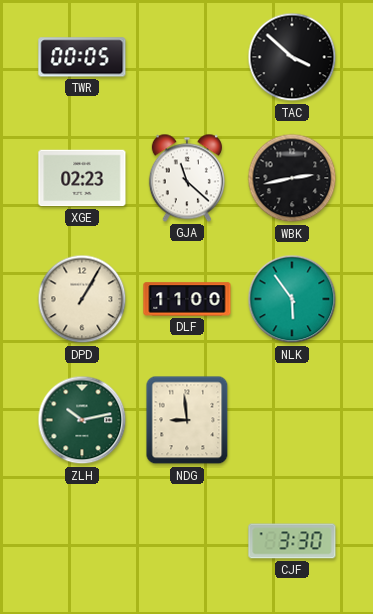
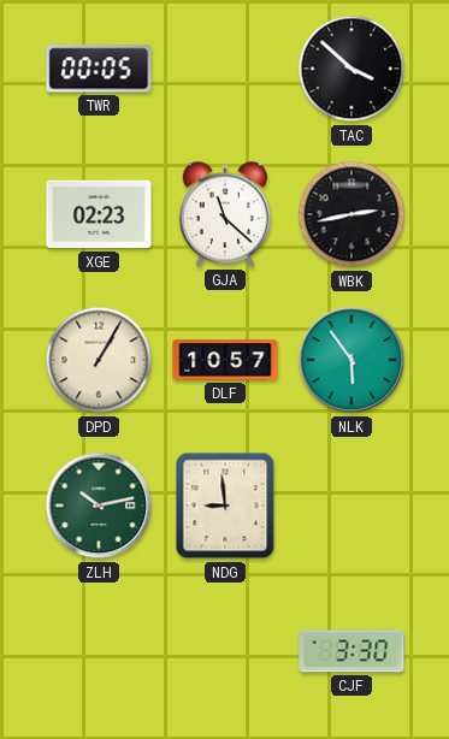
DLF: 11:00 -> 10:57 (225, 360)
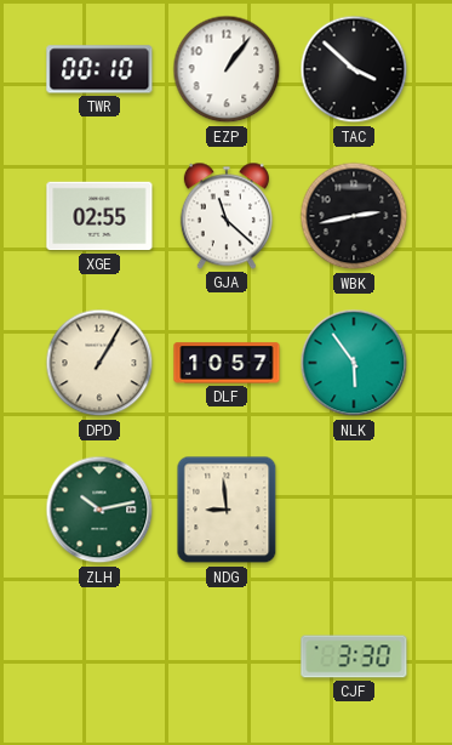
TWR: 00:05 -> 00:10 (99, 69)
EZP: none -> 1:06 (227, 69)
XGE: 02:23 -> 02:55 (99, 216)
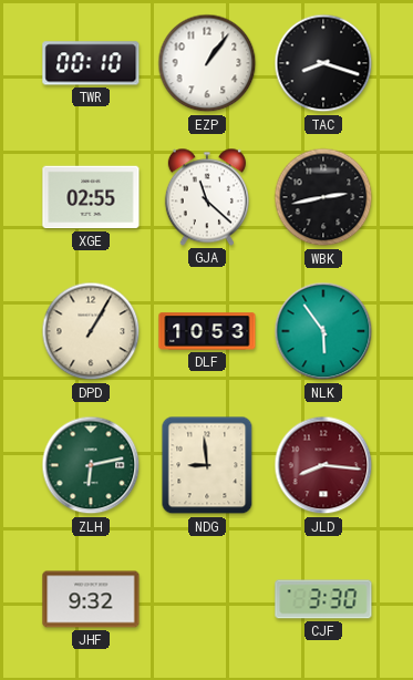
TAC: 3:52 -> 8:18 (323, 63)
DLF: 10:57 -> 10:53 (207, 331)
ZLH: 10:13 -> 6:13 (91, 465)
JLD: none -> 8:16 (323, 465)
JHF: none -> 9:32 (91, 599)
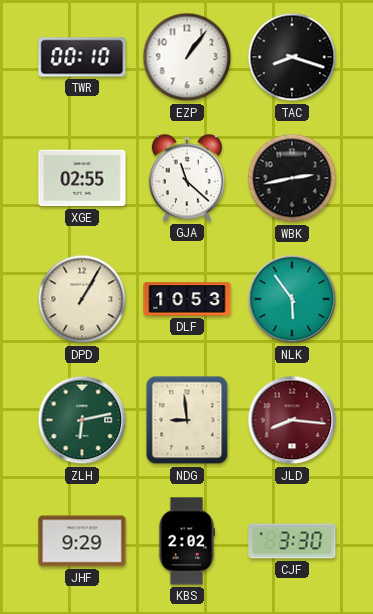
JHF: 9:32 -> 9:29 (82, 541)
KBS: none -> 2:02 (187, 541)
